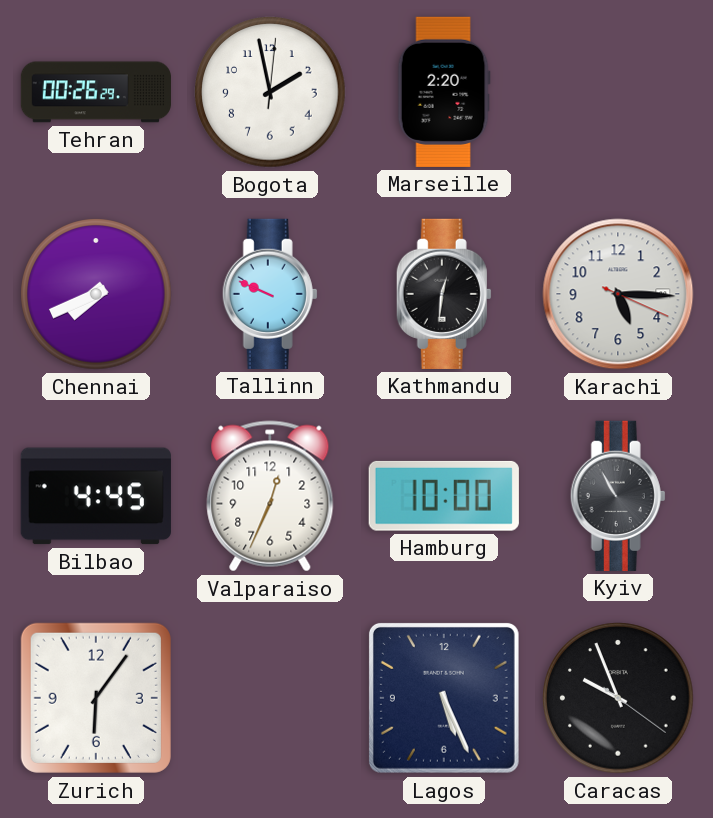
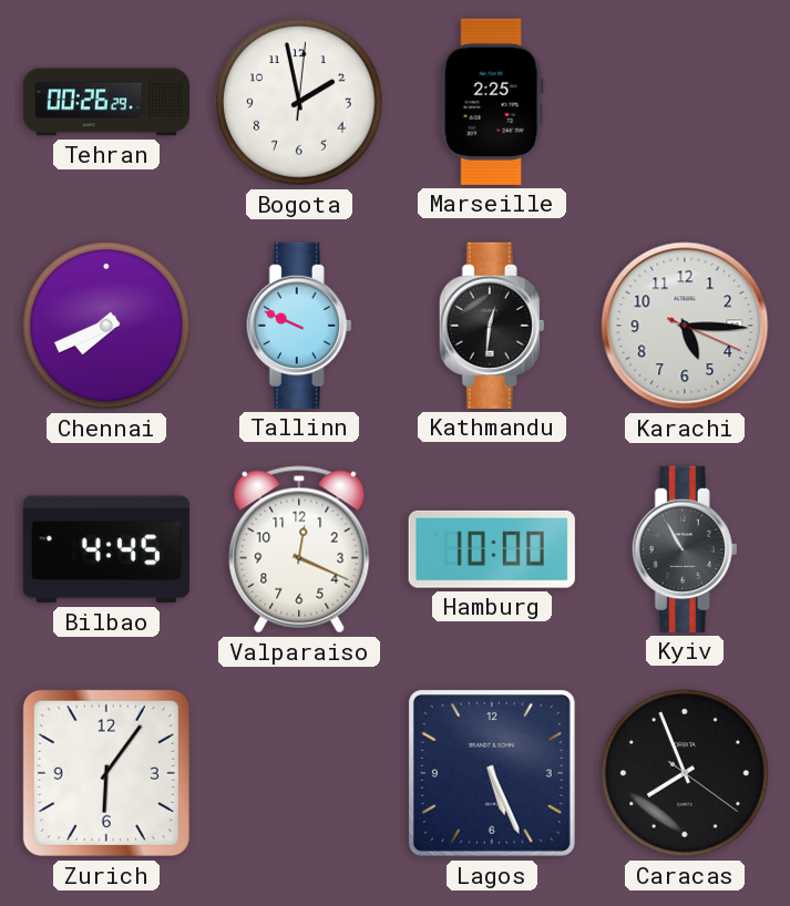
Marseille: 2:20 -> 2:25 (492, 102)
Valparaiso: 12:34 -> 12:19 (299, 549)
Caracas: 9:56 -> 7:56 (685, 773)
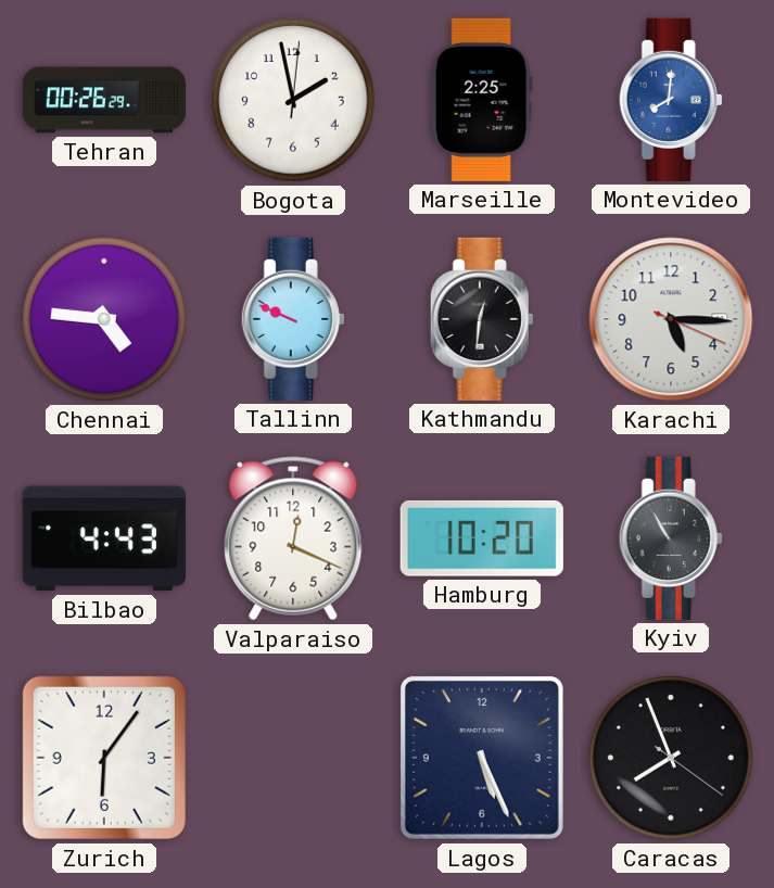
Montevideo: none -> 8:01 (671, 100)
Chennai: 7:41 -> 4:46 (104, 319)
Bilbao: 4:45 -> 4:43 (104, 538)
Hamburg: 10:00 -> 10:20 (482, 538)
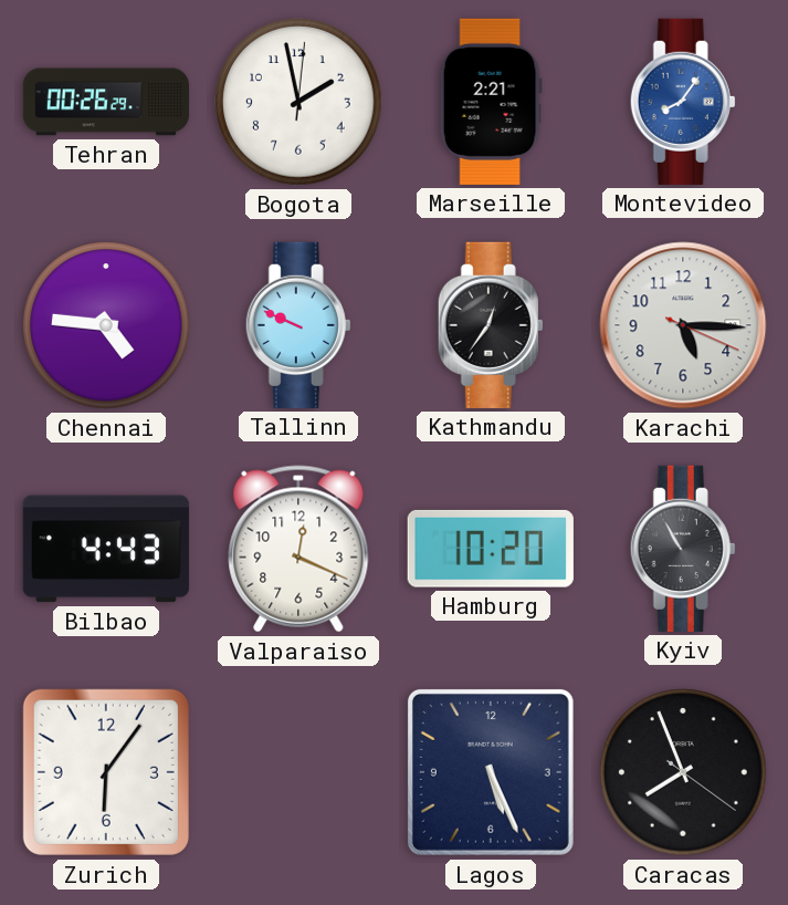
Marseille: 2:25 -> 2:21 (491, 102)
Montevideo: 8:01 -> 8:06 (683, 102)
Kathmandu: 12:31 -> 12:36 (491, 325)
